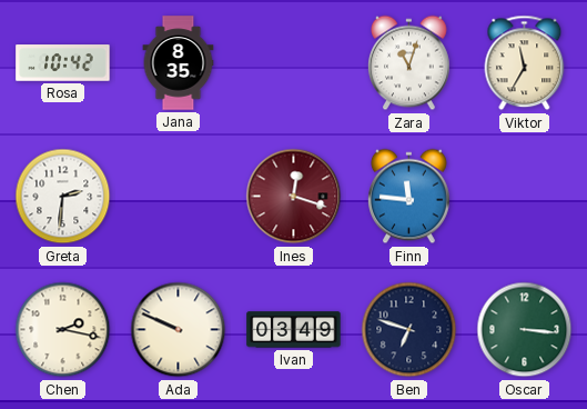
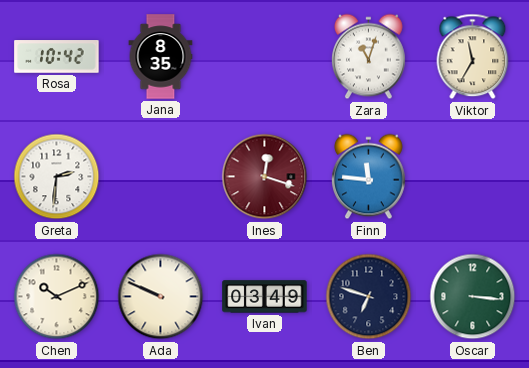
Chen: 2:17 -> 10:11 (57, 297)
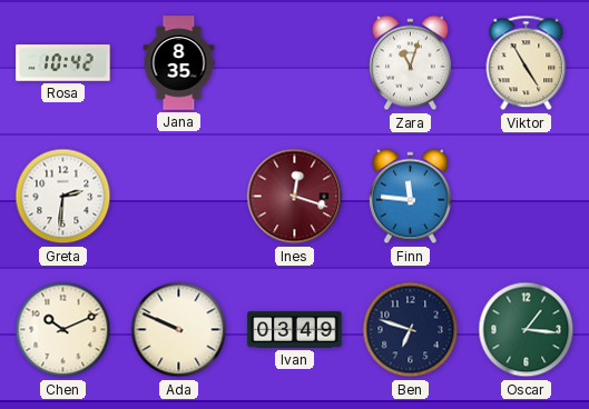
Viktor: 11:35 -> 4:55 (527, 63)
Oscar: 3:16 -> 1:16 (527, 330)
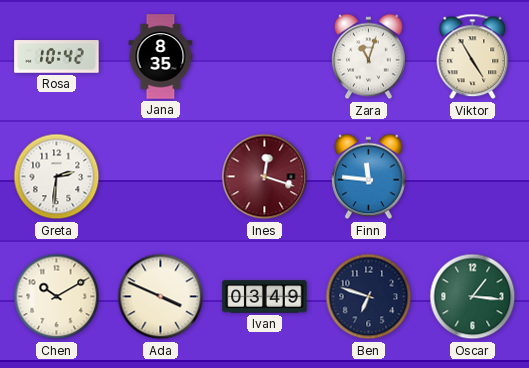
Chen: 10:11 -> 10:10 (57, 297)
Ada: 9:49 -> 3:49 (161, 297)
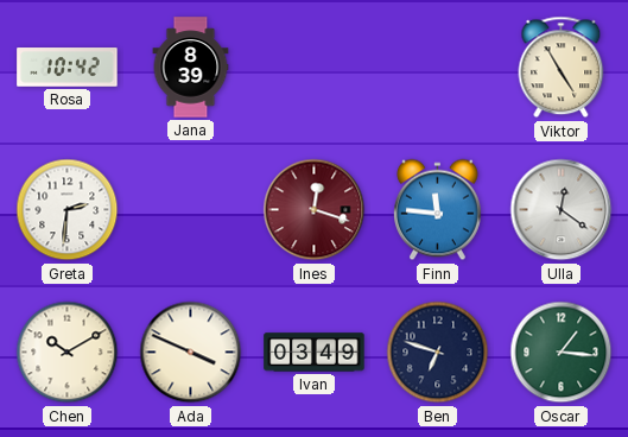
Jana: 8:35 -> 8:39 (191, 68)
Zara: 11:03 -> none (369, 57)
Ulla: none -> 12:21 (562, 210)
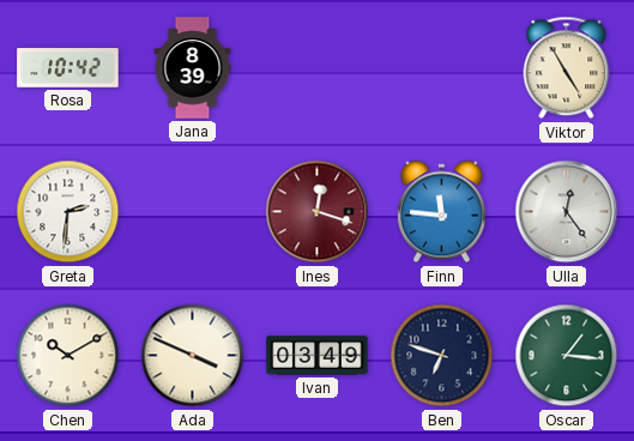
Ulla: 12:21 -> 12:24 (567, 212)
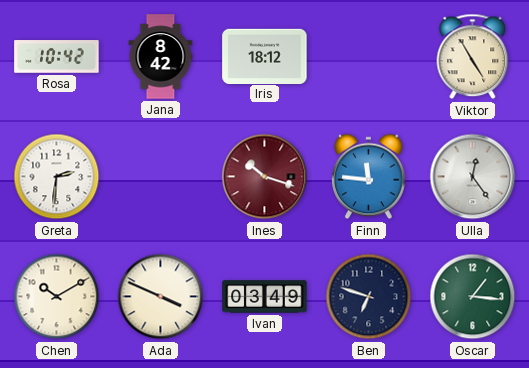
Jana: 8:39 -> 8:42 (161, 57)
Iris: none -> 18:12 (265, 56)
Ines: 12:18 -> 10:18 (265, 177)
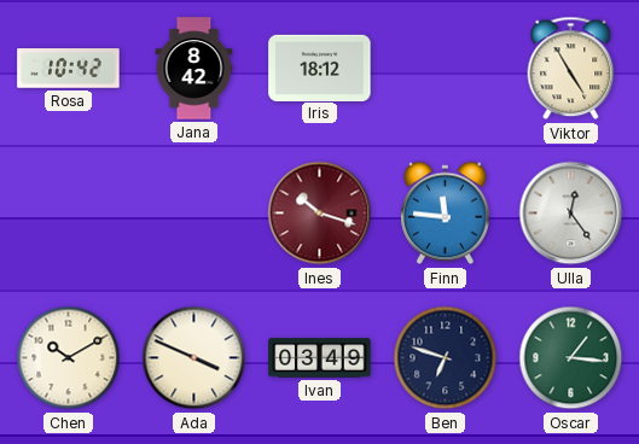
Greta: 2:31 -> none (57, 177)
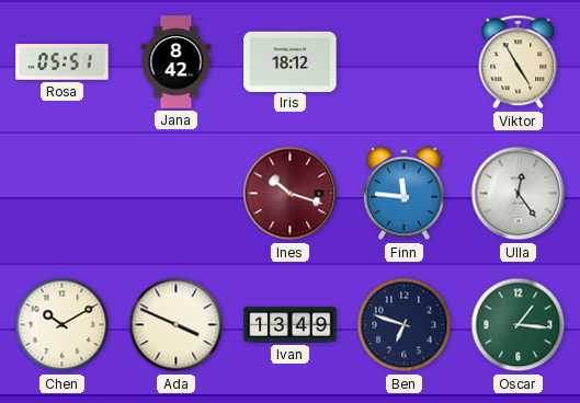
Rosa: 10:42 -> 05:51 (62, 62)
Ivan: 03:49 -> 13:49 (291, 325)
